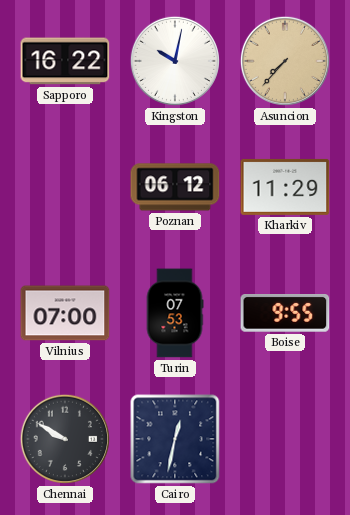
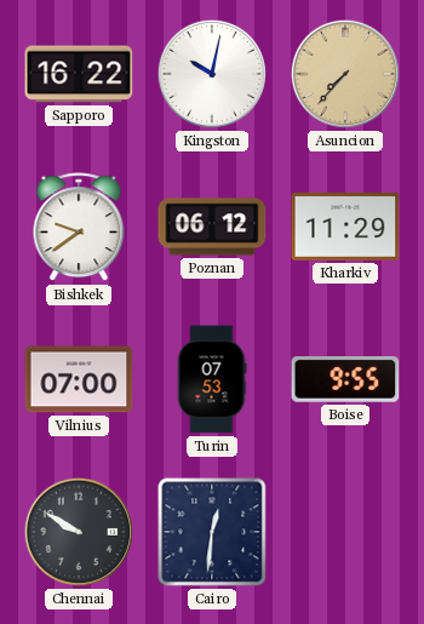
Bishkek: none -> 9:39 (79, 228)
Cairo: 12:32 -> 12:31 (212, 532)
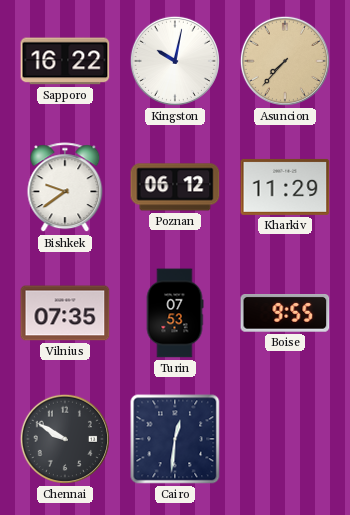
Vilnius: 07:00 -> 07:35 (65, 313)
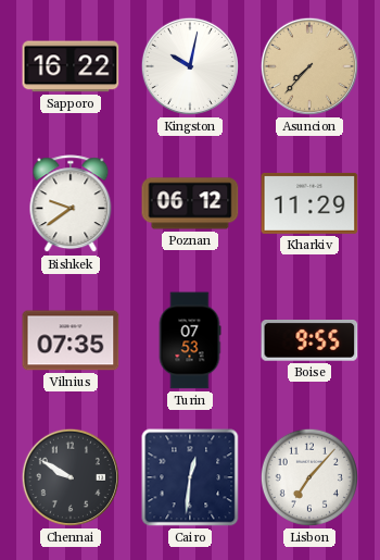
Lisbon: none -> 7:07 (309, 477)
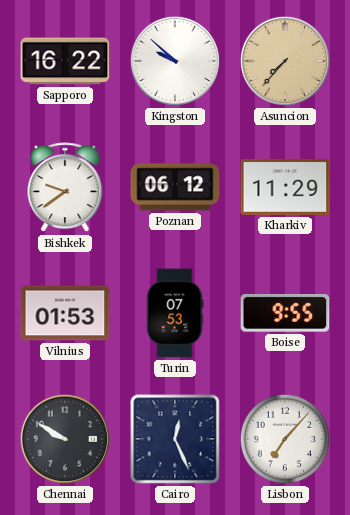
Kingston: 10:02 -> 9:52 (175, 61)
Vilnius: 07:35 -> 01:53 (65, 313)
Cairo: 12:31 -> 12:26 (175, 439)
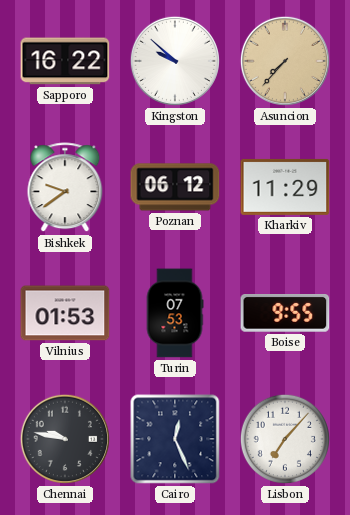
Chennai: 9:50 -> 9:47 (65, 439)
